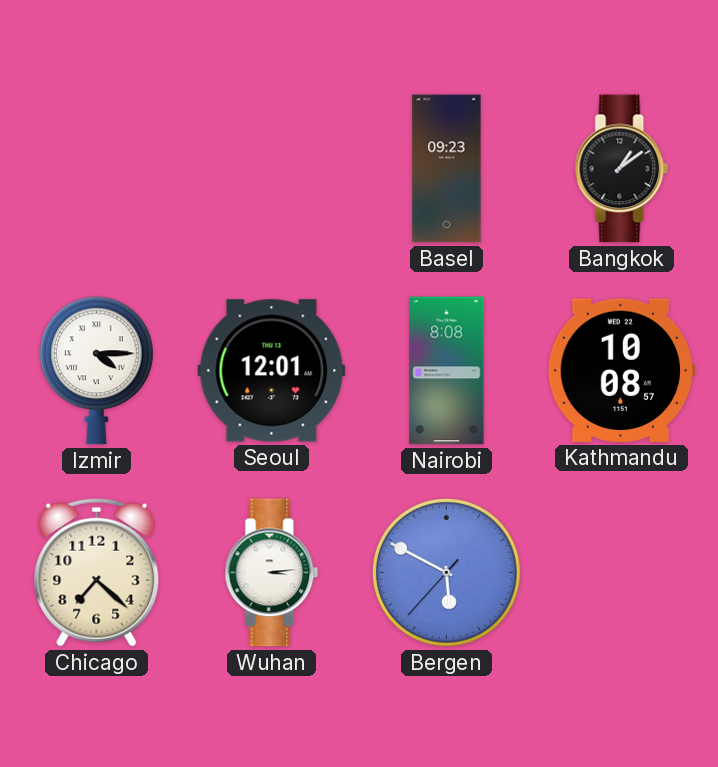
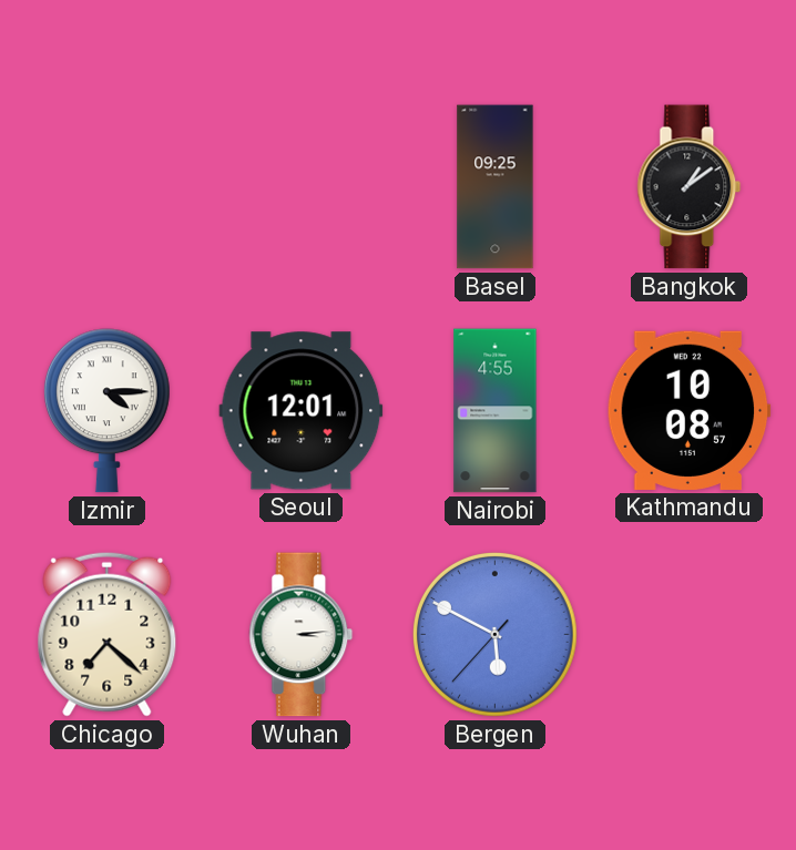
Basel: 09:23 -> 09:25 (496, 187)
Nairobi: 8:08 -> 4:55 (496, 411)
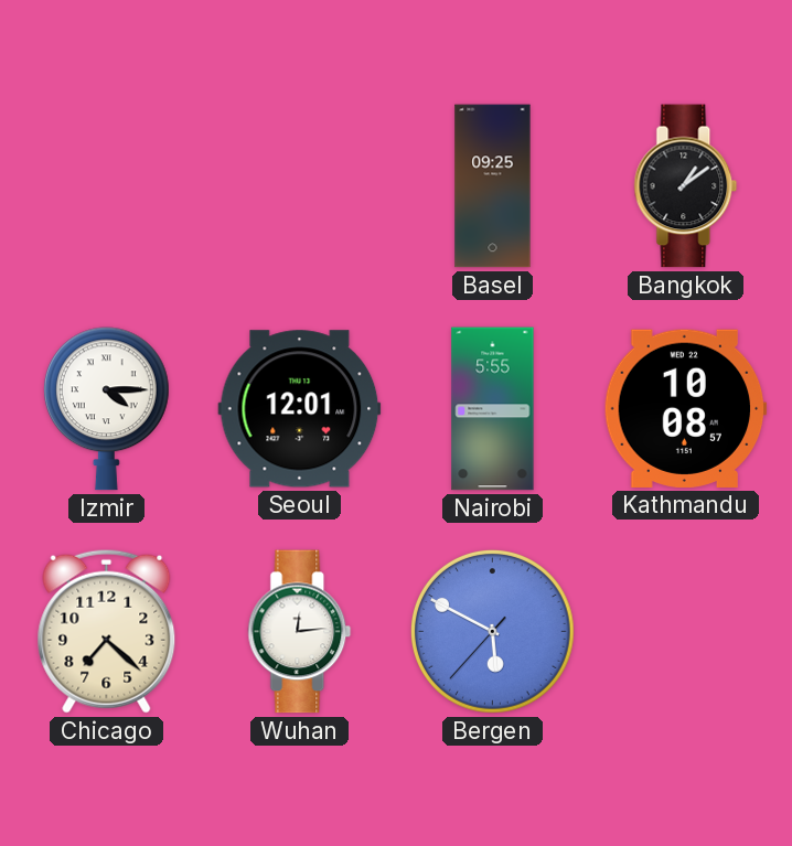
Nairobi: 4:55 -> 5:55 (493, 409)
Wuhan: 3:14 -> 12:14 (300, 632)
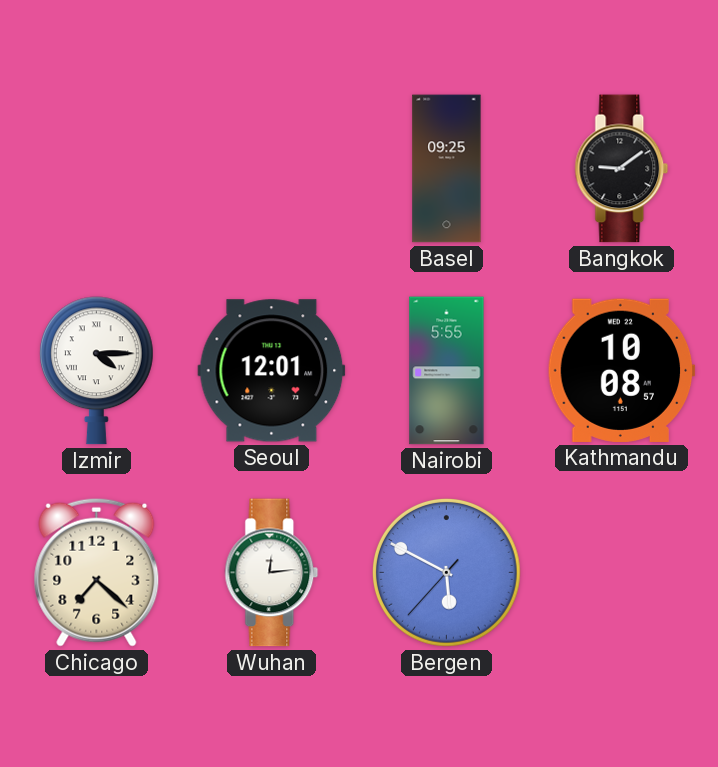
Bangkok: 1:09 -> 9:09 (622, 169)
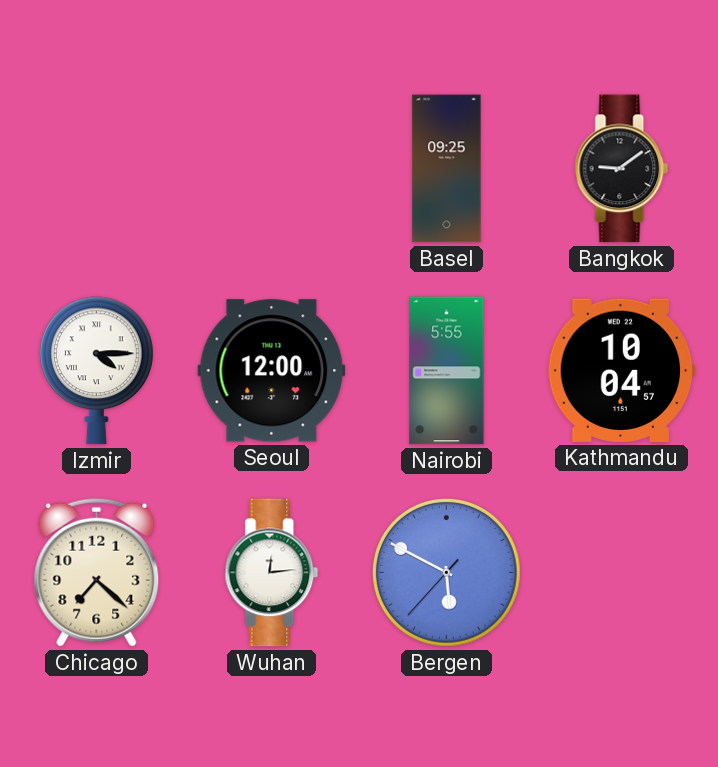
Seoul: 12:01 -> 12:00 (272, 371)
Kathmandu: 10:08 -> 10:04 (621, 370)
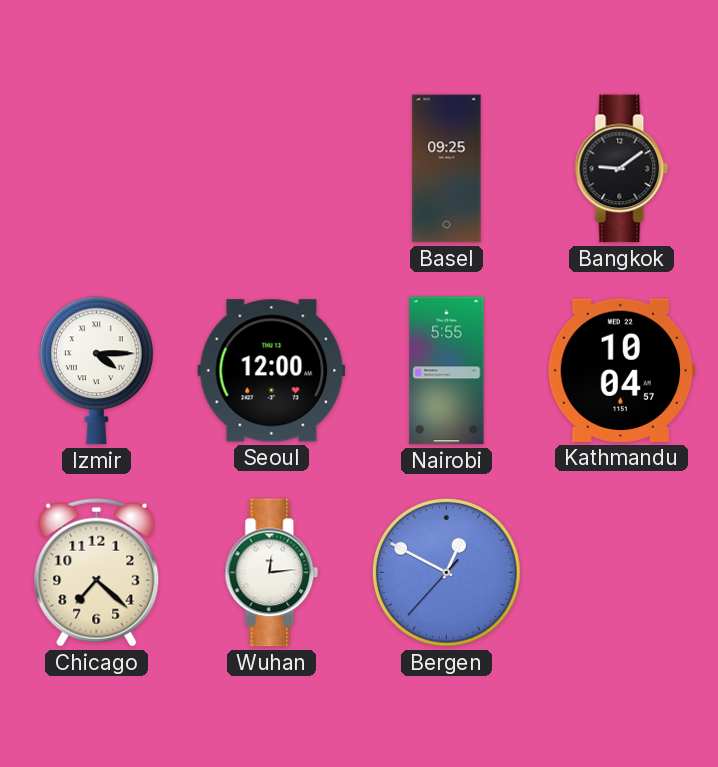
Bergen: 5:49 -> 12:49 (446, 572)
